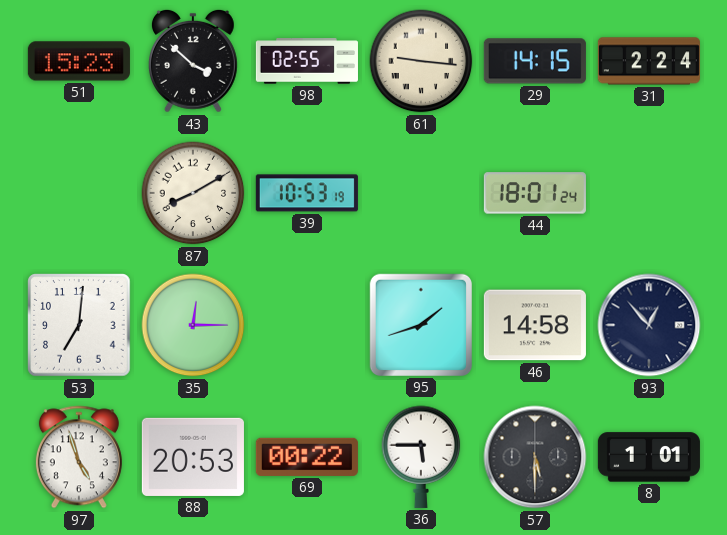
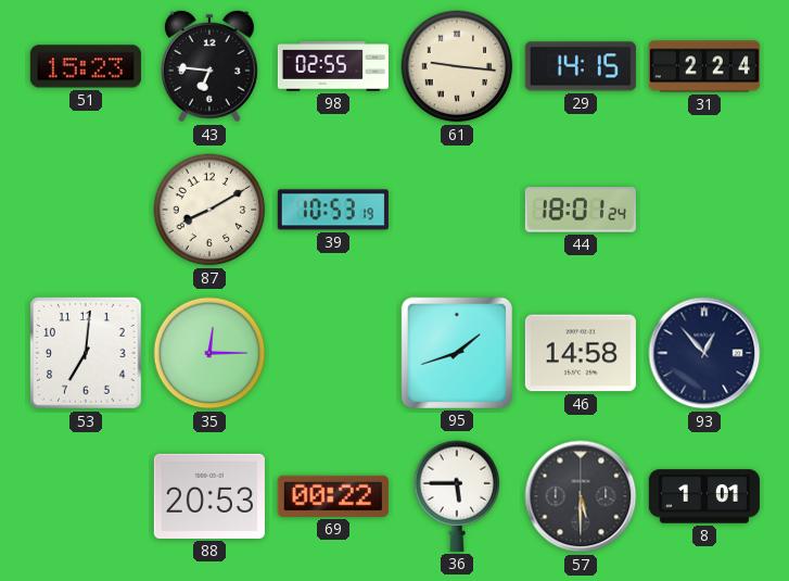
43: 3:52 -> 6:46 (209, 66)
97: 4:57 -> none (79, 457)
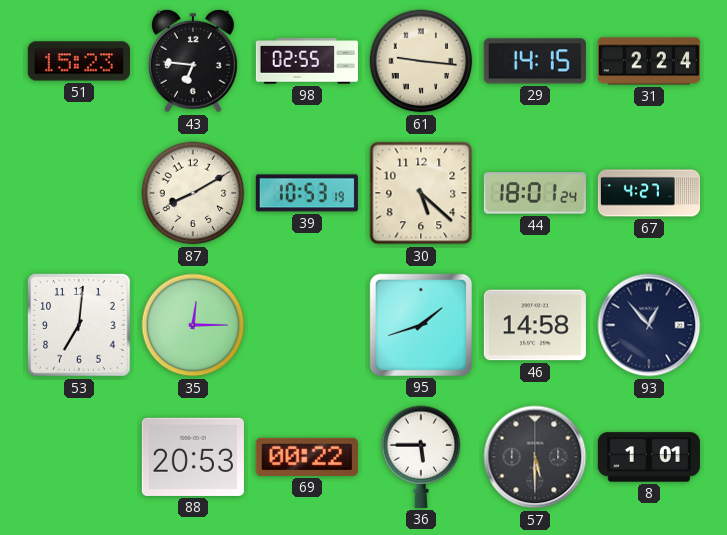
30: none -> 5:22 (421, 193)
67: none -> 4:27 (649, 193)
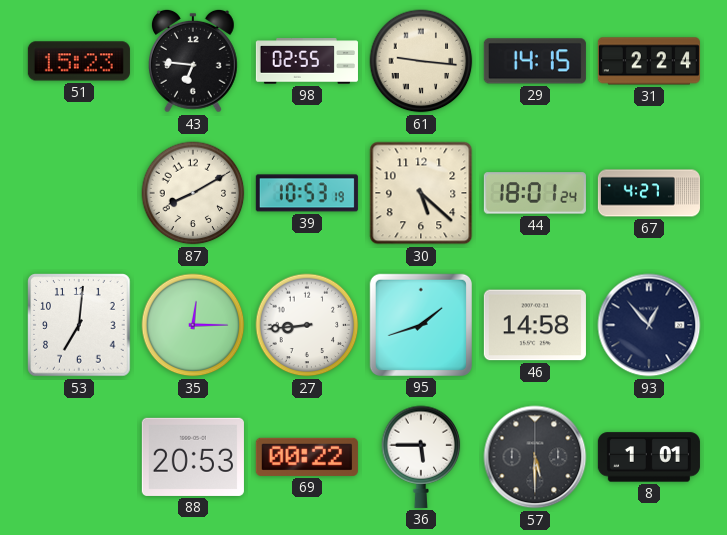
27: none -> 8:44 (307, 325)
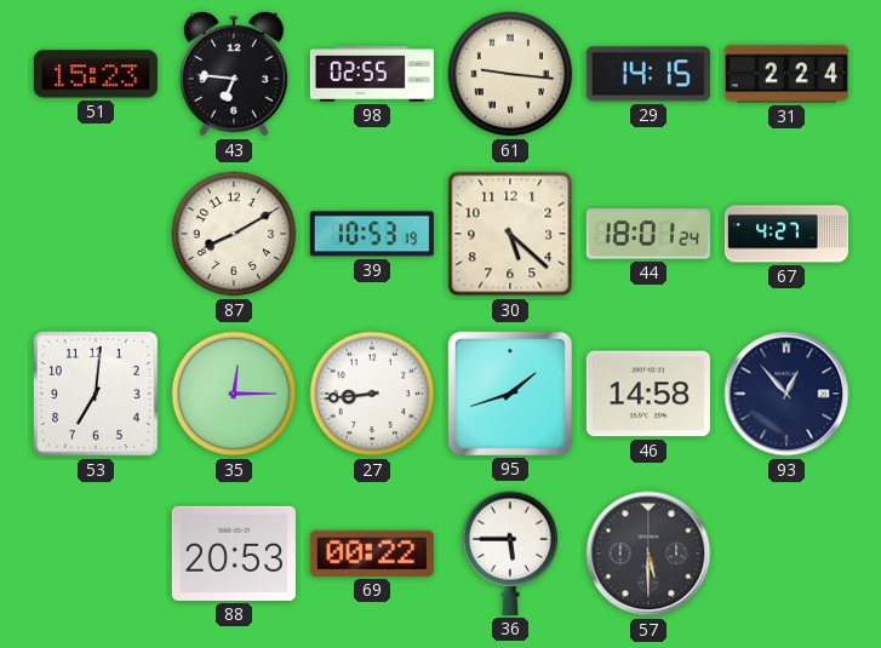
8: 1:01 -> none (649, 457)
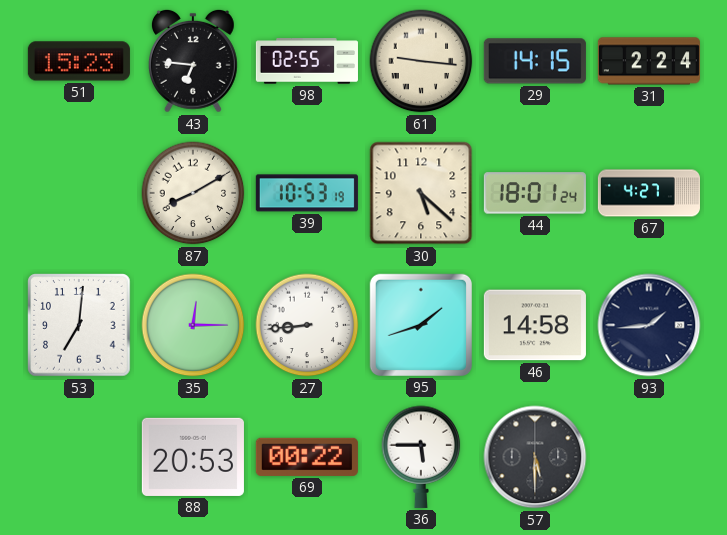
93: 12:53 -> 1:44 (649, 325)
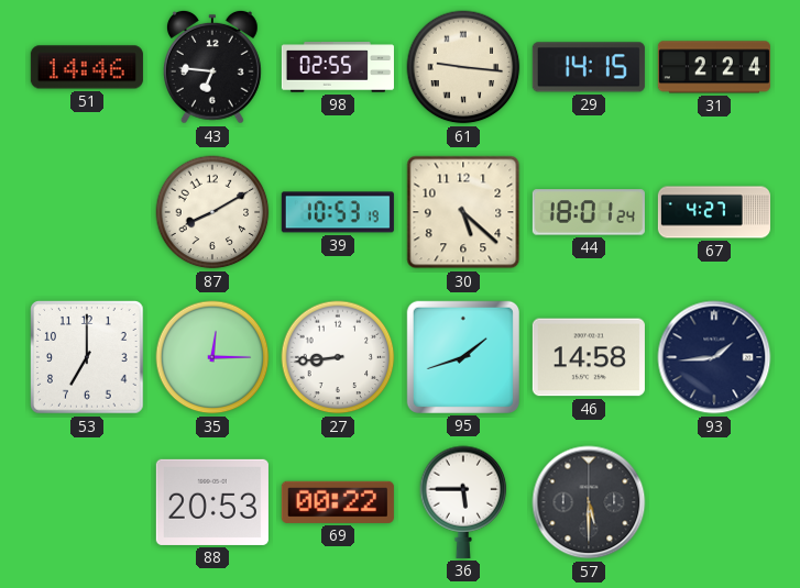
51: 15:23 -> 14:46 (87, 67)
53: 7:01 -> 7:00 (87, 357)
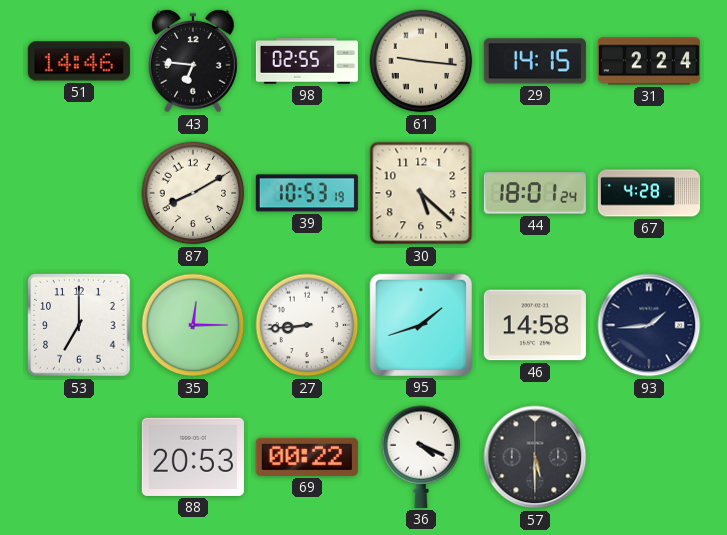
67: 4:27 -> 4:28 (649, 193)
36: 5:45 -> 4:19 (421, 457)
